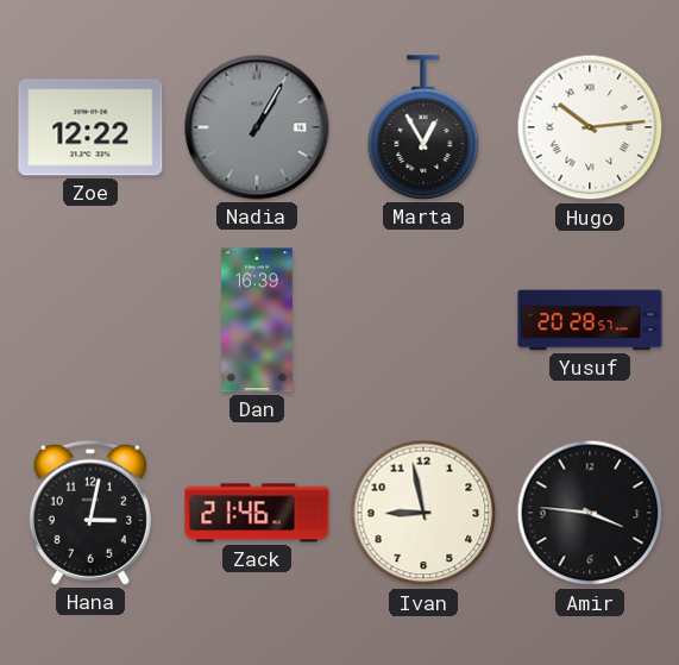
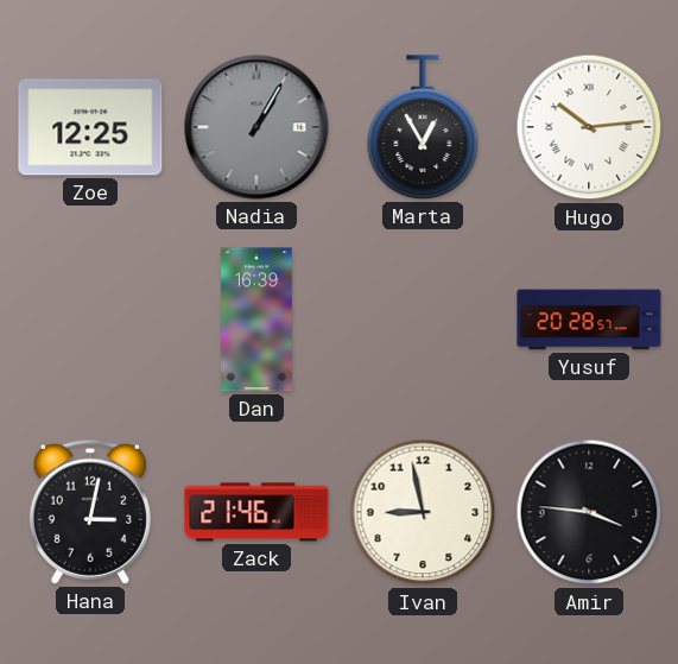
Zoe: 12:22 -> 12:25 (90, 127)
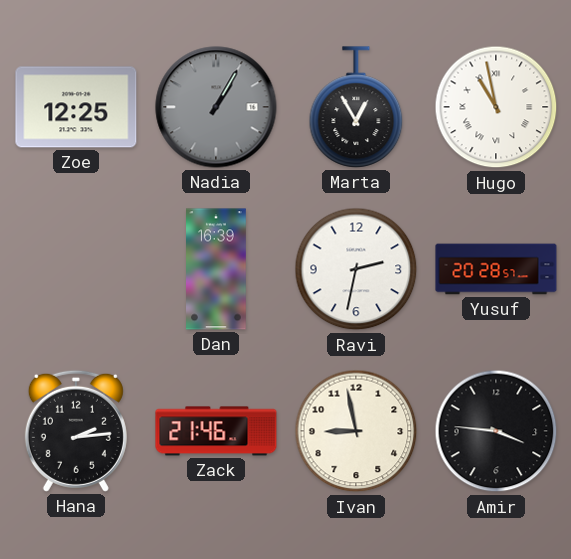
Hugo: 10:14 -> 10:58 (496, 107)
Ravi: none -> 2:32 (356, 269)
Hana: 3:02 -> 2:14 (76, 431)
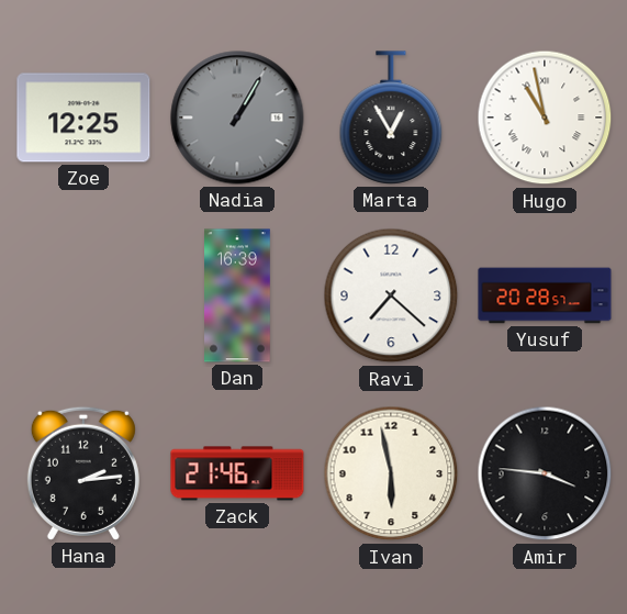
Ravi: 2:32 -> 7:22 (391, 295)
Ivan: 8:58 -> 5:58 (391, 473)
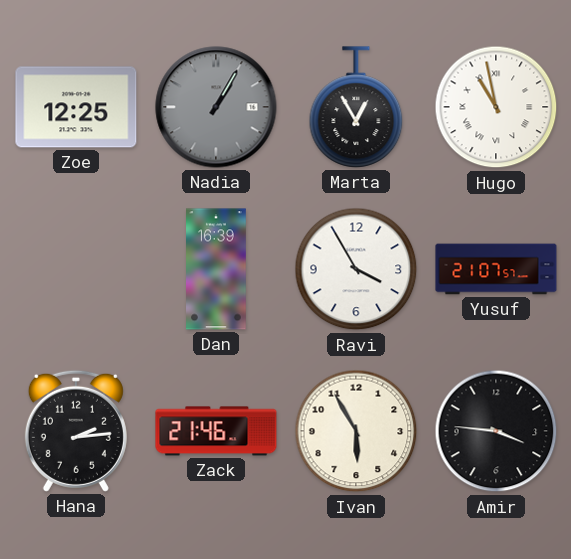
Ravi: 7:22 -> 3:55 (356, 269)
Yusuf: 20:28 -> 21:07 (496, 269)
Ivan: 5:58 -> 5:55 (356, 431)
